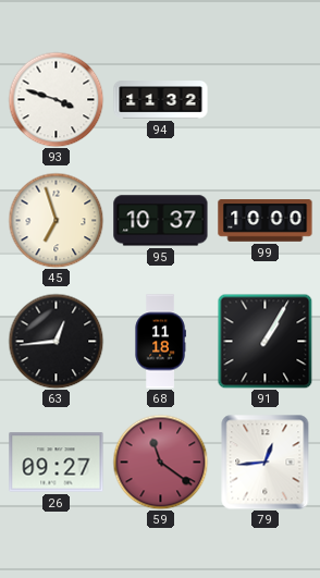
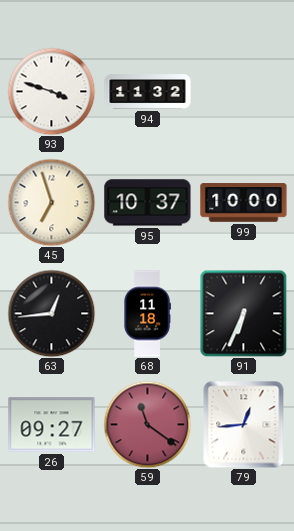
91: 1:05 -> 6:34 (243, 313)
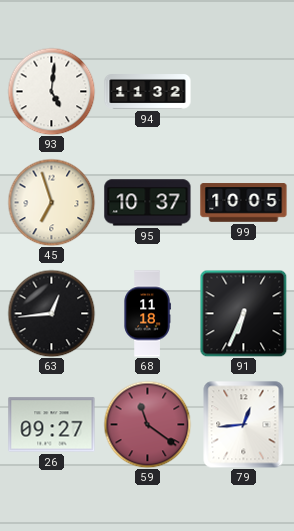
93: 3:48 -> 5:01 (51, 91)
99: 10:00 -> 10:05 (244, 203)
